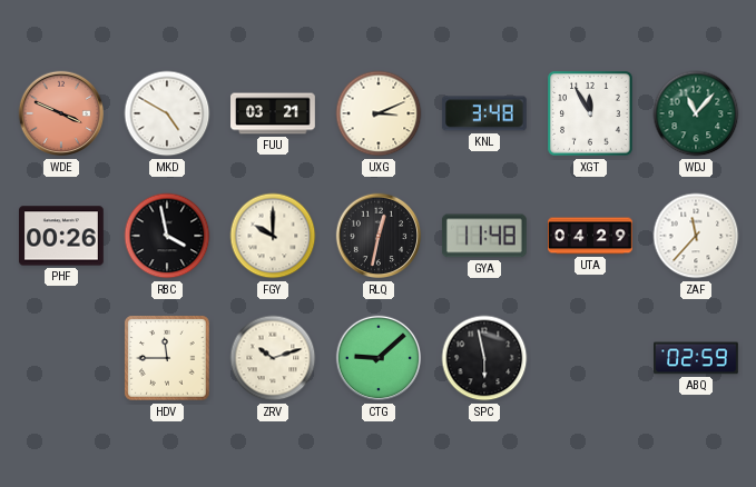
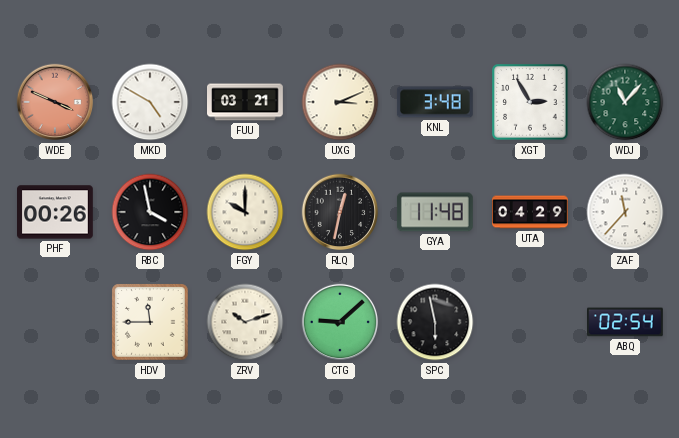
XGT: 11:55 -> 2:55 (530, 102)
ABQ: 02:59 -> 02:54 (626, 322)
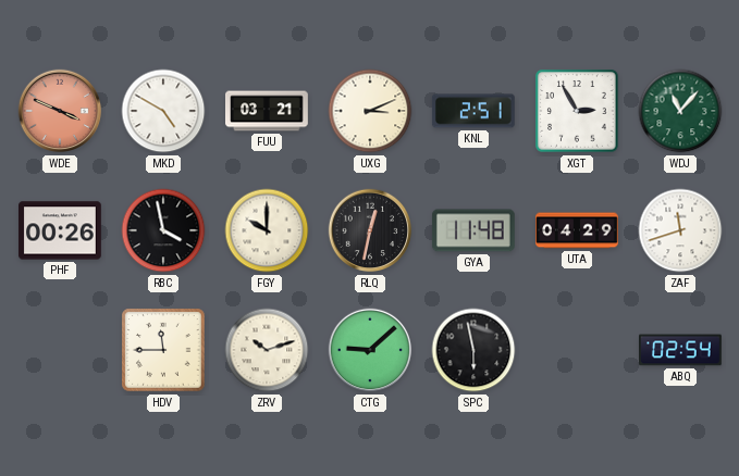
KNL: 3:48 -> 2:51 (473, 111)
ZAF: 11:37 -> 11:42 (680, 230)
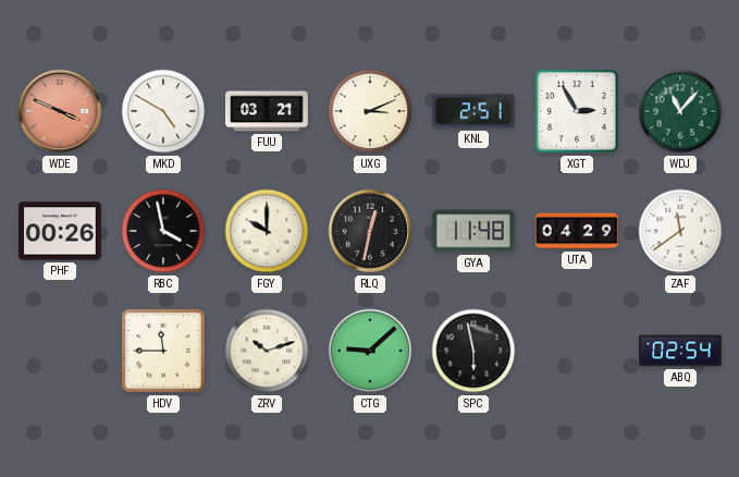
ZAF: 11:42 -> 11:39 (680, 231)
